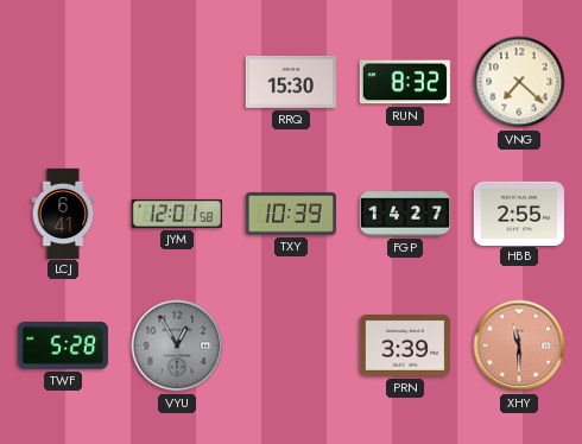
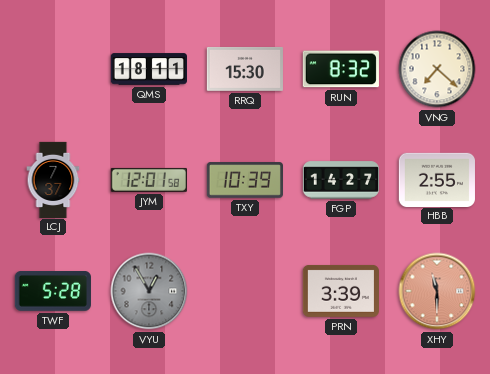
QMS: none -> 18:11 (148, 69)
LCJ: 6:41 -> 7:37 (53, 179)
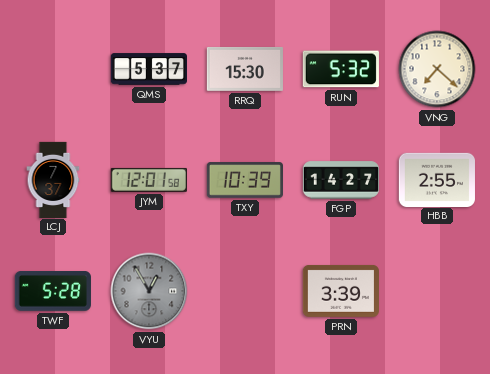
QMS: 18:11 -> 5:37 (148, 69)
RUN: 8:32 -> 5:32 (341, 69)
XHY: 11:30 -> none (437, 291)
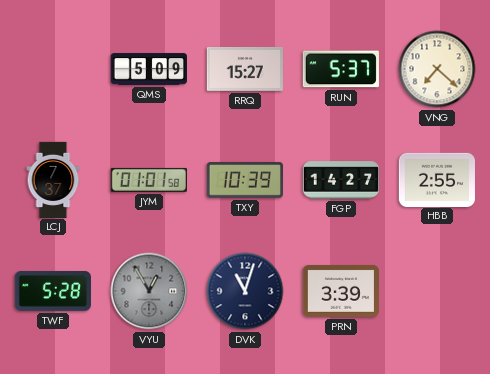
QMS: 5:37 -> 5:09 (148, 69)
RRQ: 15:30 -> 15:27 (245, 69)
RUN: 5:32 -> 5:37 (341, 69)
JYM: 12:01 -> 01:01 (149, 180)
DVK: none -> 11:03 (245, 291)
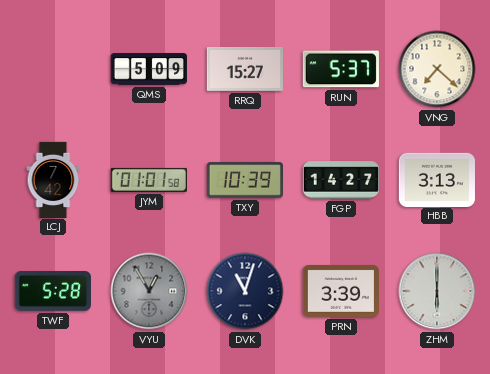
LCJ: 7:37 -> 7:42 (53, 179)
HBB: 2:55 -> 3:13 (436, 179)
ZHM: none -> 6:00 (437, 291)
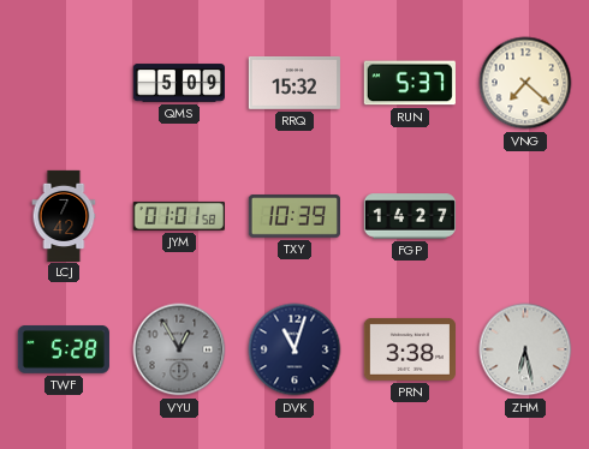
RRQ: 15:27 -> 15:32 (294, 83)
HBB: 3:13 -> none (436, 179)
PRN: 3:39 -> 3:38 (410, 349)
ZHM: 6:00 -> 6:28 (525, 349)
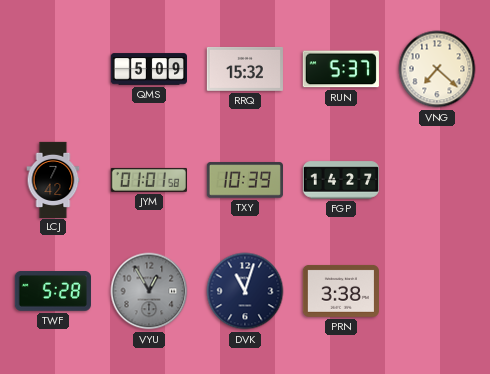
ZHM: 6:28 -> none (525, 349)
